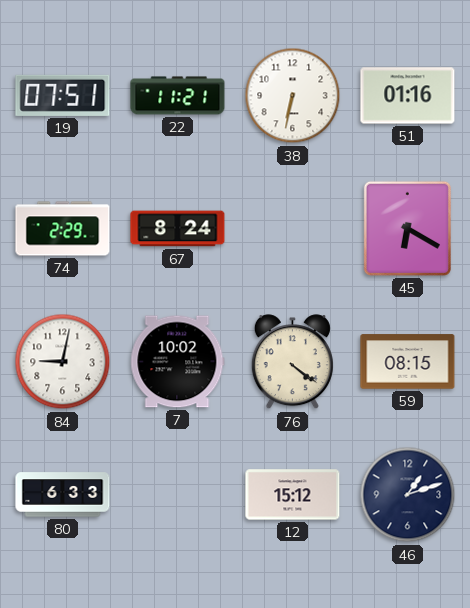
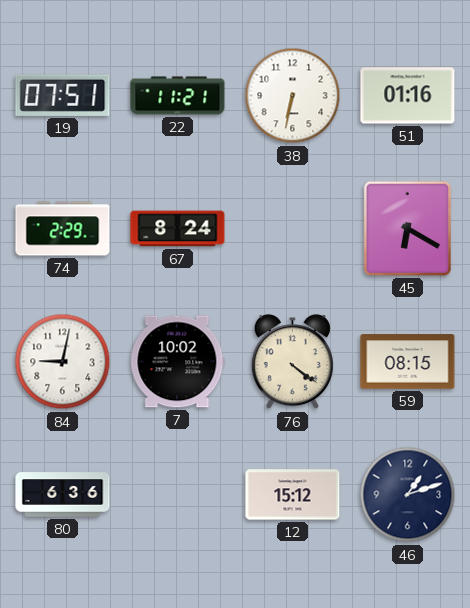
80: 6:33 -> 6:36 (63, 495)
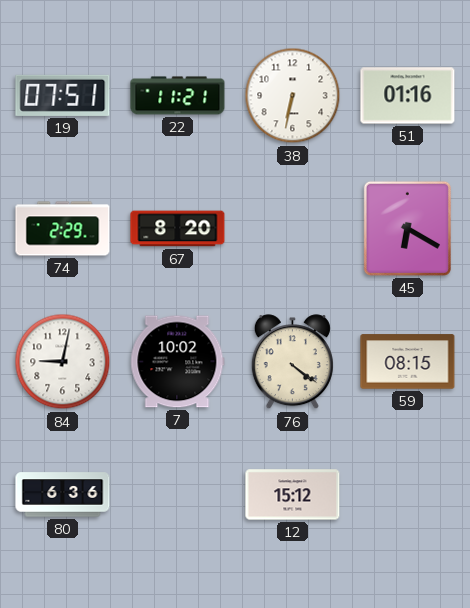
67: 8:24 -> 8:20 (178, 229)
46: 1:12 -> none (408, 495)
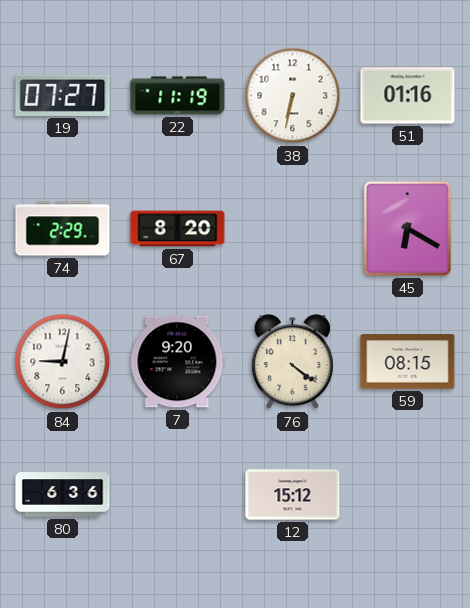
19: 07:51 -> 07:27 (63, 95)
22: 11:21 -> 11:19 (178, 96)
7: 10:02 -> 9:20 (178, 362)
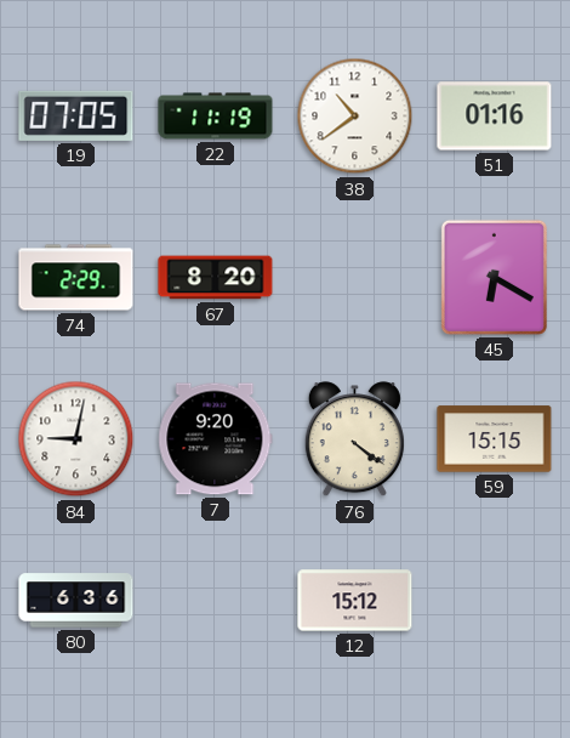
19: 07:27 -> 07:05 (76, 115)
38: 6:32 -> 10:39 (355, 117)
59: 08:15 -> 15:15 (495, 439)
